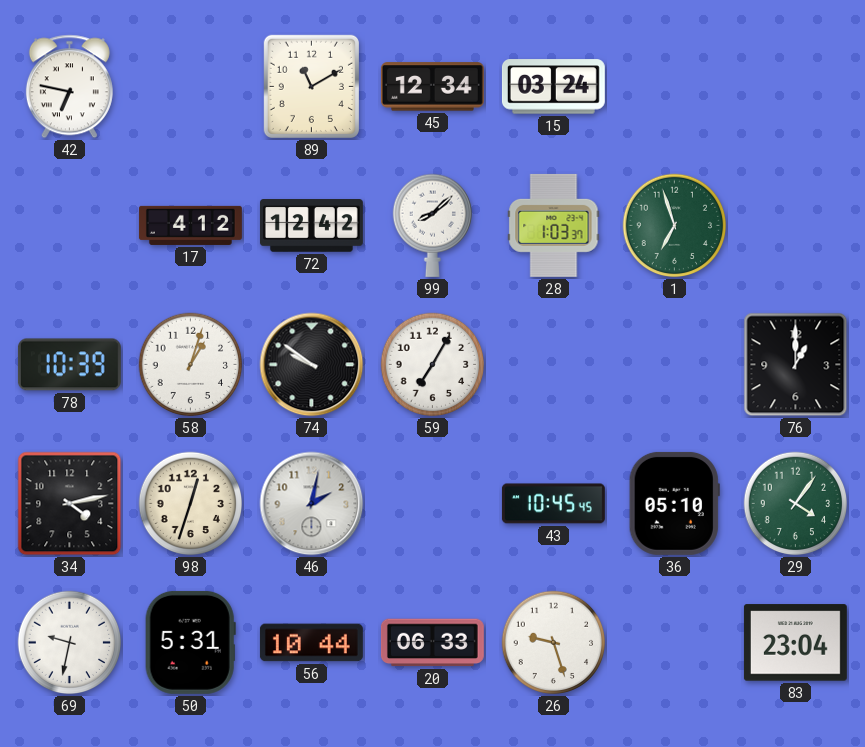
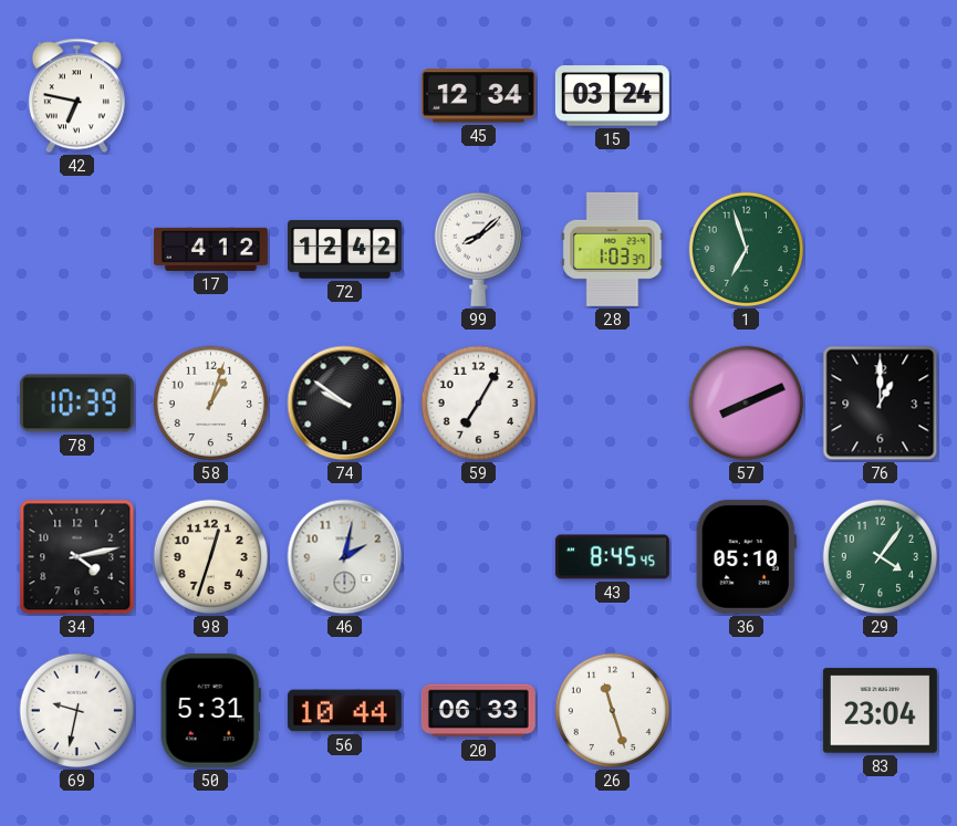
89: 11:10 -> none (311, 86)
57: none -> 8:11 (747, 404)
43: 10:45 -> 8:45 (612, 557)
26: 9:27 -> 11:27 (613, 711)
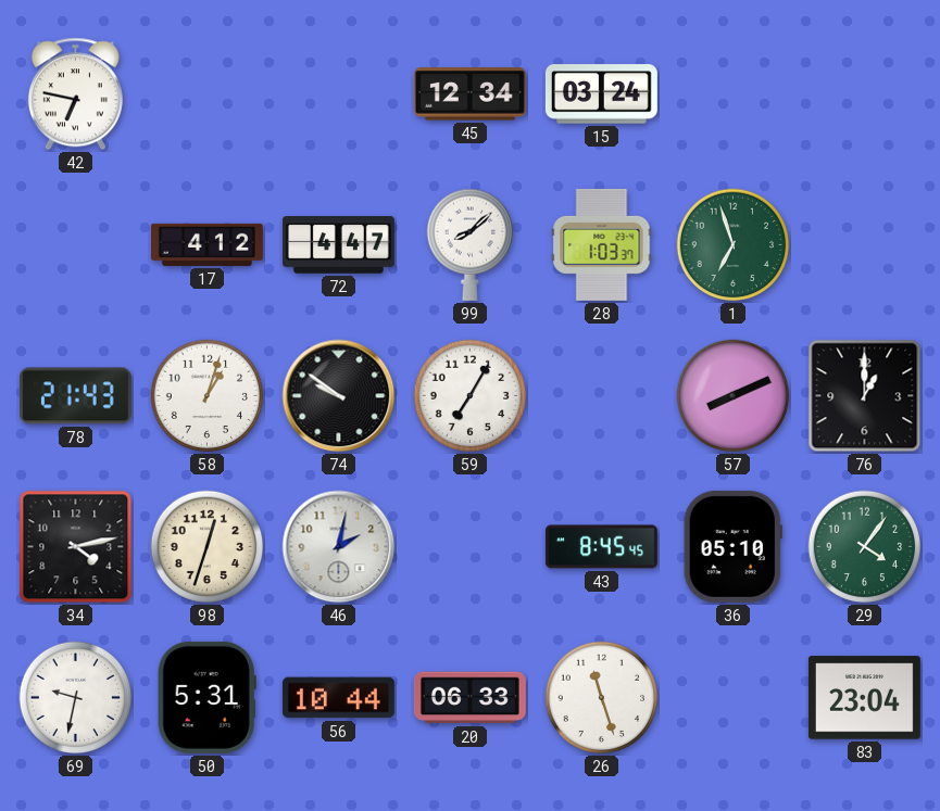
72: 12:42 -> 4:47 (338, 245)
78: 10:39 -> 21:43 (75, 396)
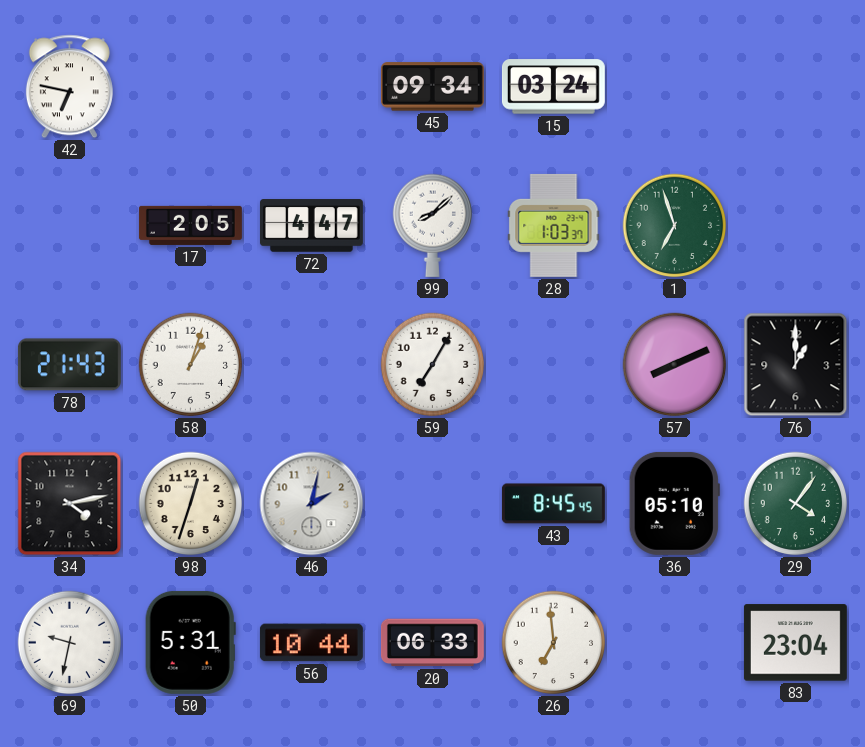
45: 12:34 -> 09:34 (432, 87)
17: 4:12 -> 2:05 (190, 225)
74: 9:51 -> none (339, 396)
26: 11:27 -> 6:59 (554, 643)
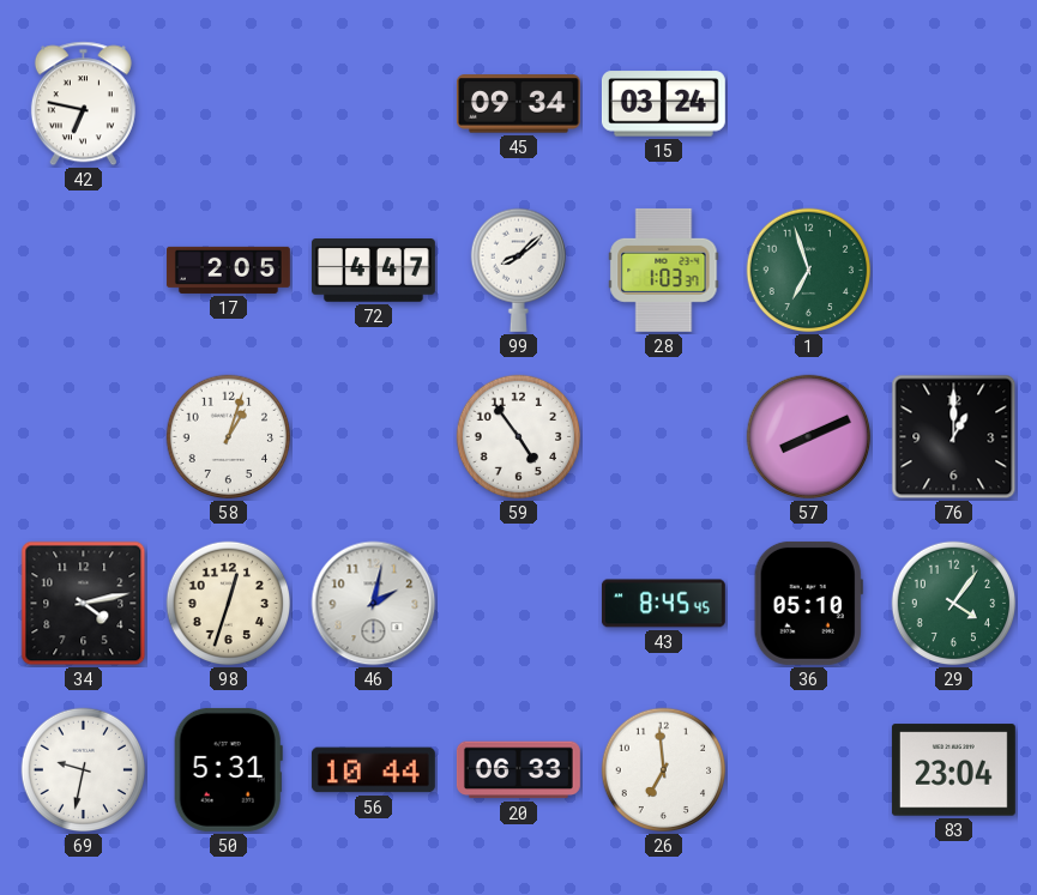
78: 21:43 -> none (69, 365)
59: 7:05 -> 4:54 (519, 437)
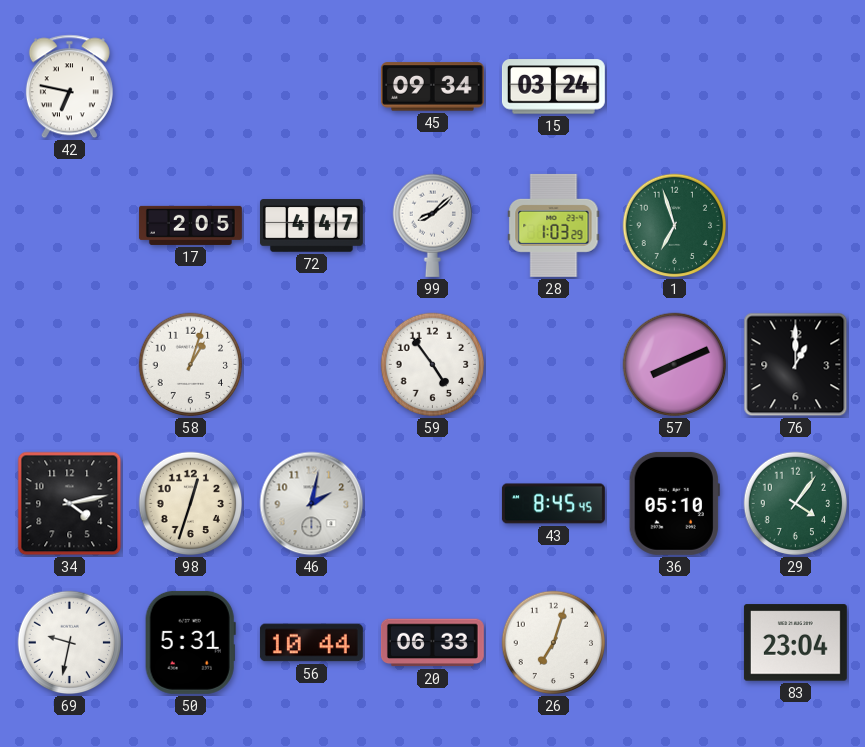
28: 1:03:37 -> 1:03:29 (554, 225)
26: 6:59 -> 7:03 (554, 643)
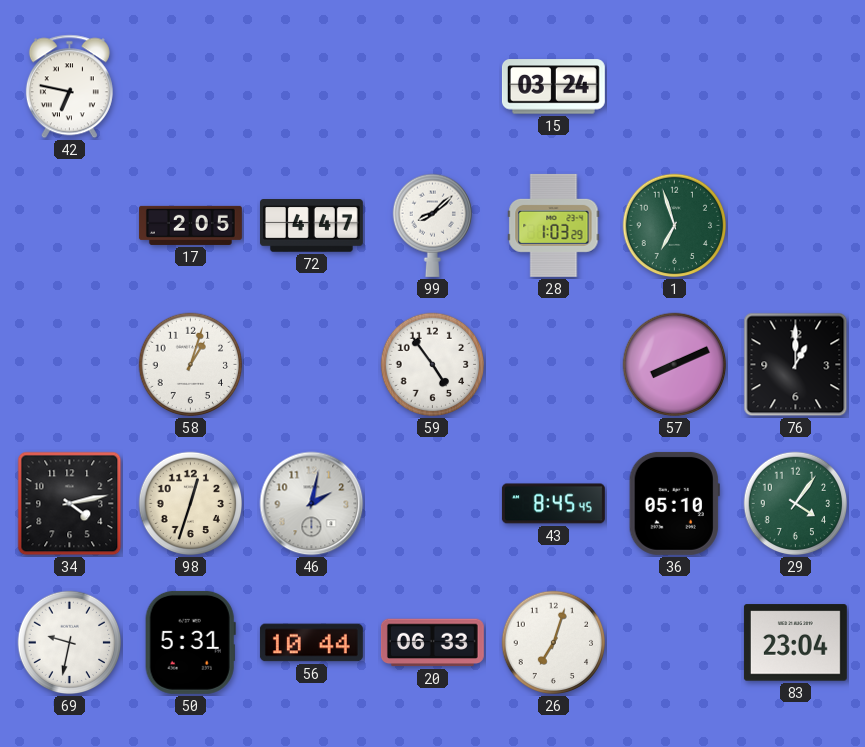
45: 09:34 -> none (432, 87)
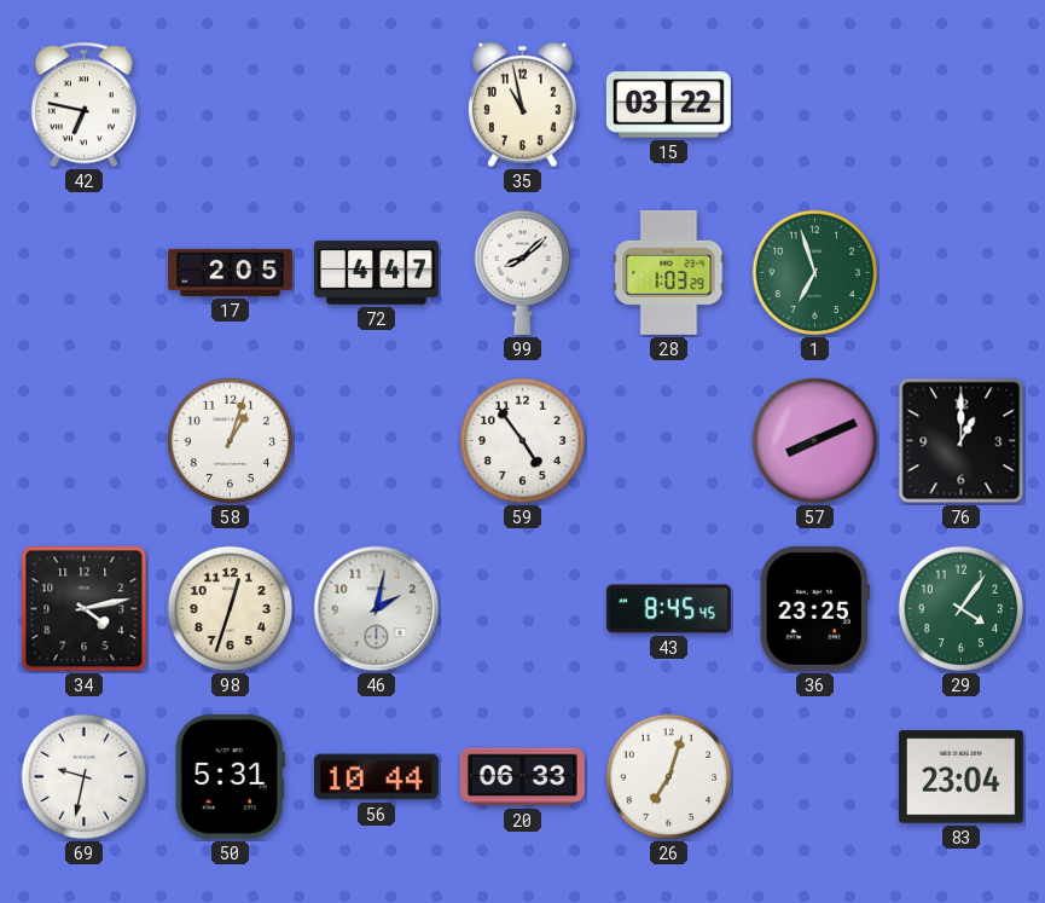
35: none -> 10:58 (522, 105)
15: 03:24 -> 03:22 (668, 105)
36: 05:10 -> 23:25 (814, 608)
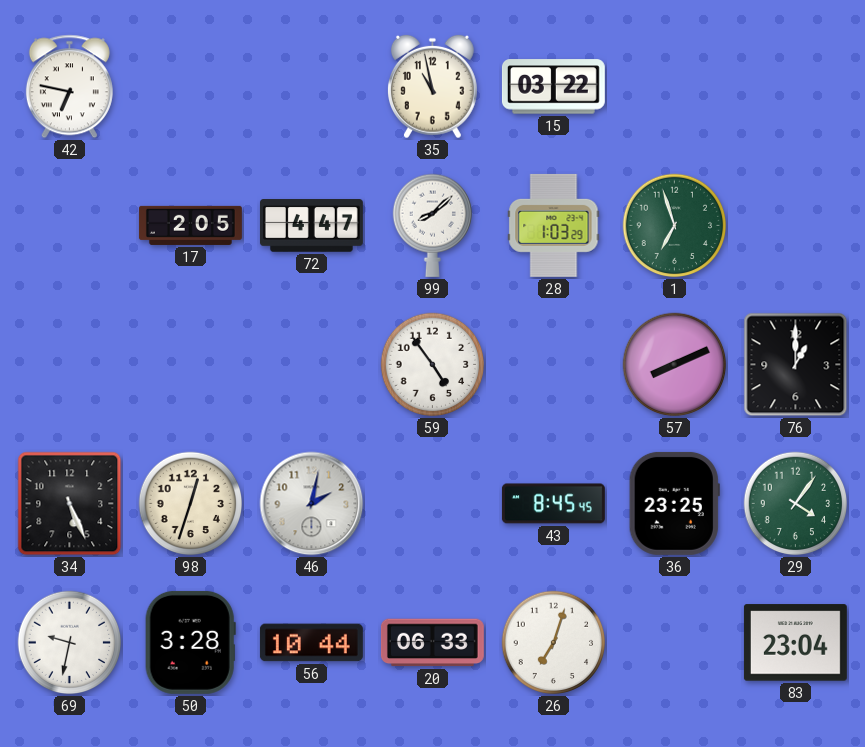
58: 1:03 -> none (231, 441)
34: 4:13 -> 5:26 (70, 504)
50: 5:31 -> 3:28 (190, 642)
